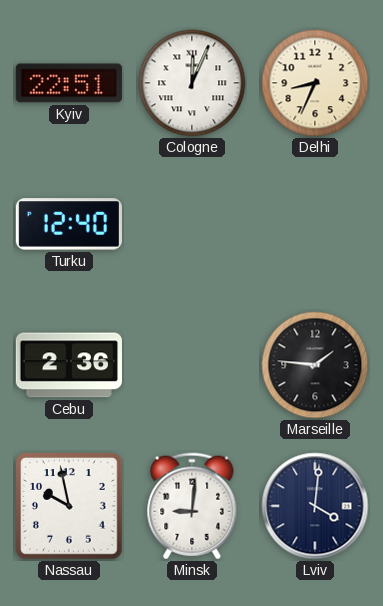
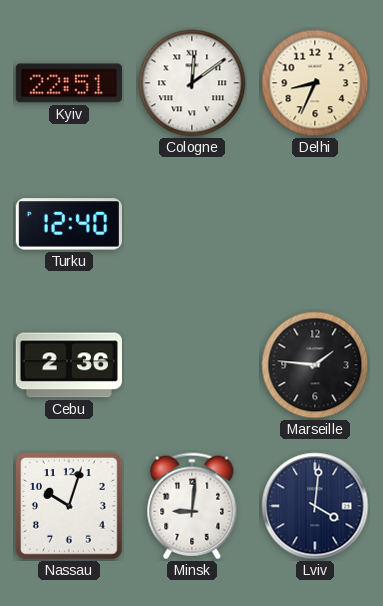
Cologne: 12:04 -> 12:09 (192, 83)
Nassau: 9:58 -> 10:03 (69, 506)
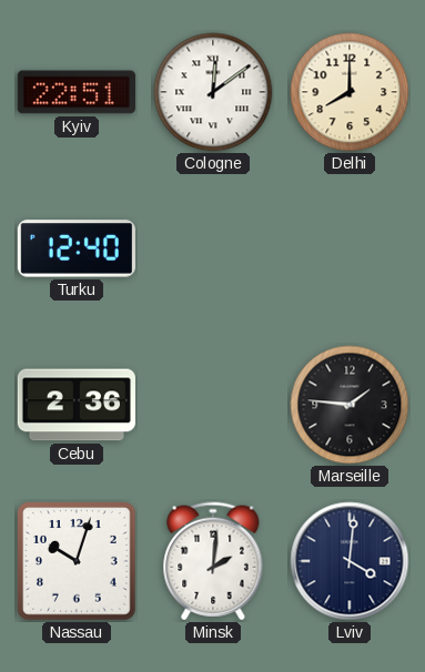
Delhi: 8:34 -> 8:00 (350, 92)
Minsk: 9:01 -> 2:01 (213, 561)
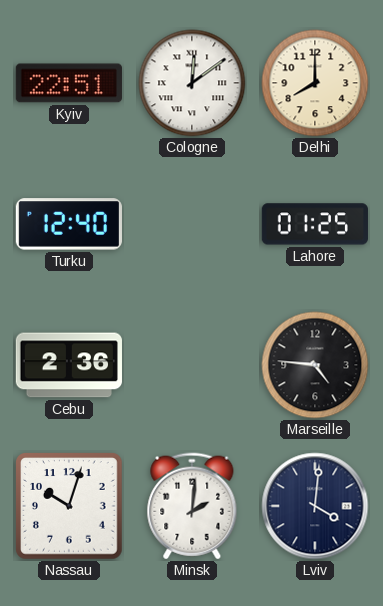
Lahore: none -> 01:25 (315, 224)
Marseille: 1:46 -> 4:46 (315, 365)
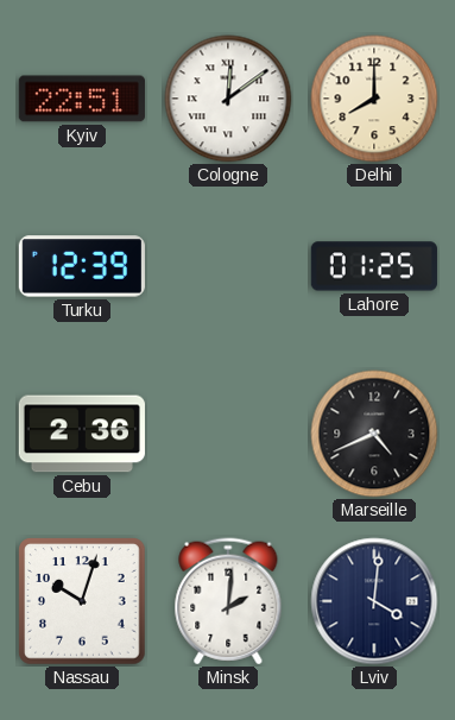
Turku: 12:40 -> 12:39 (82, 266)
Marseille: 4:46 -> 4:41 (374, 434)
